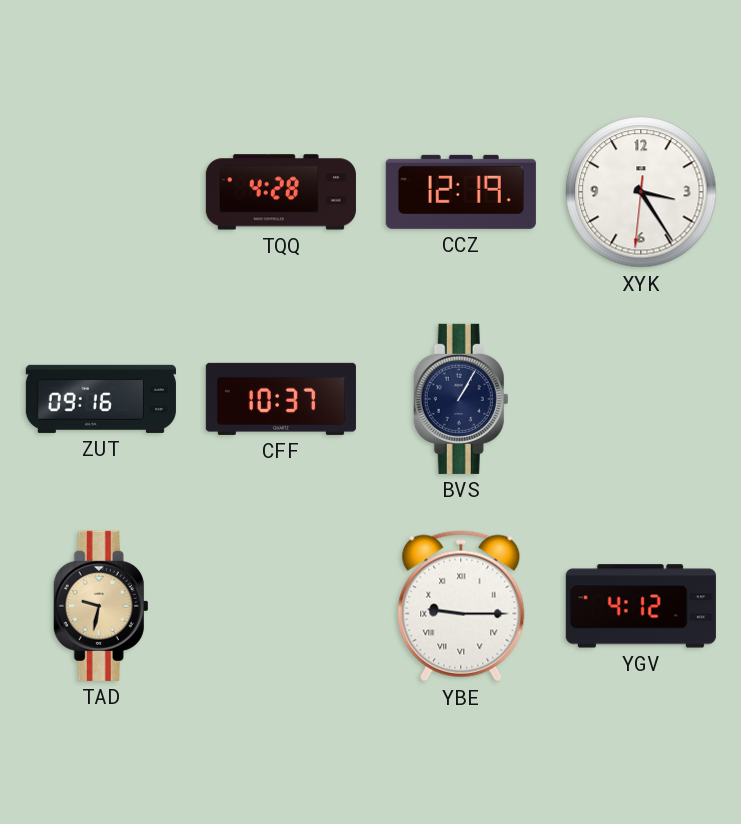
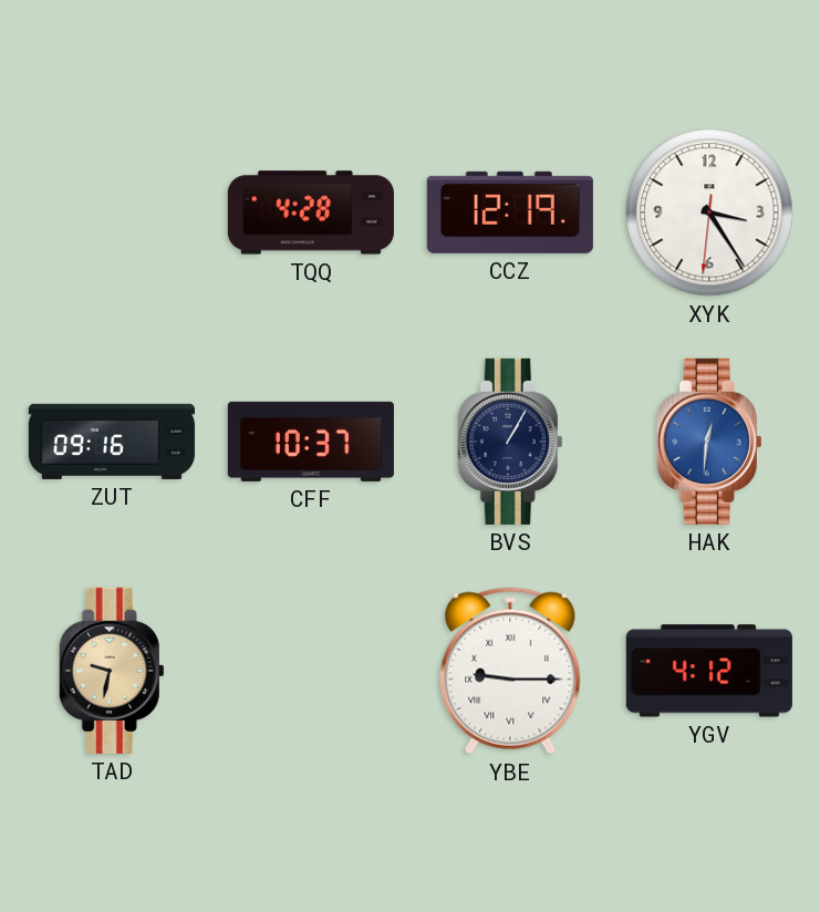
HAK: none -> 12:31 (709, 442)
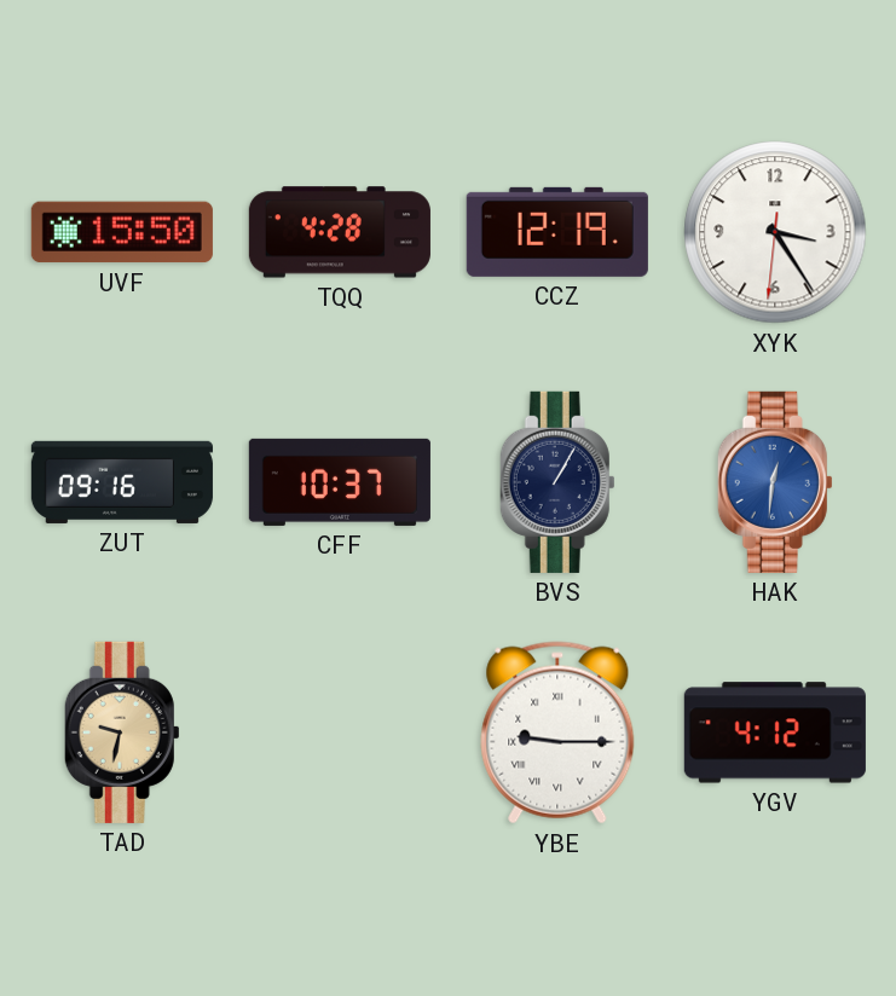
UVF: none -> 15:50 (122, 232)
